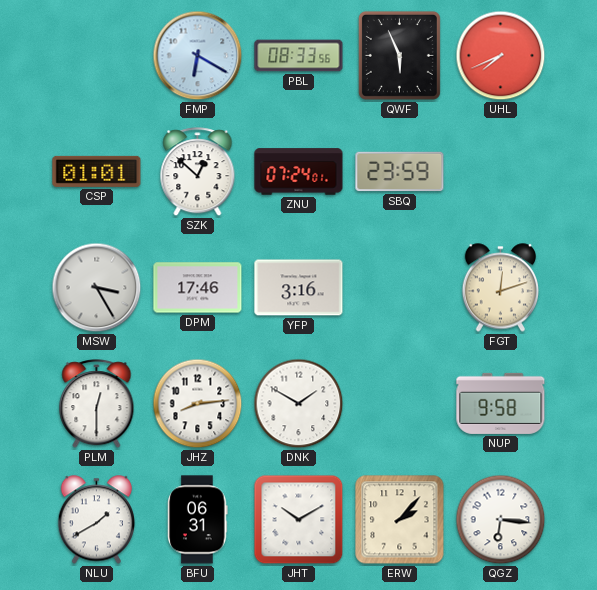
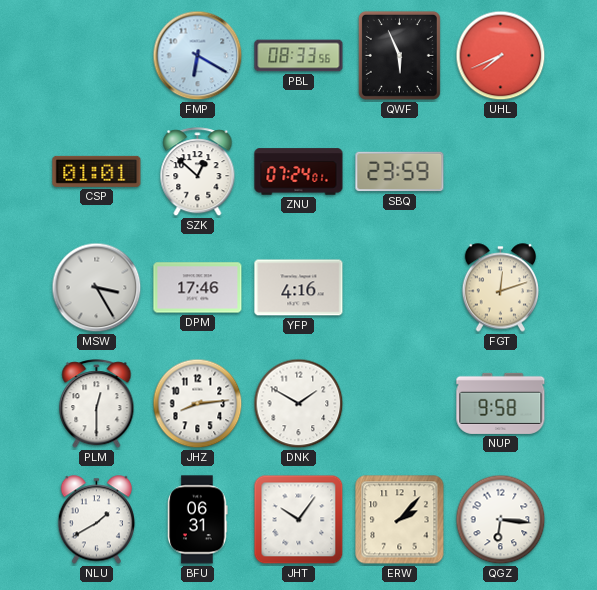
YFP: 3:16 -> 4:16 (299, 288)
JHT: 10:10 -> 10:06 (299, 520)
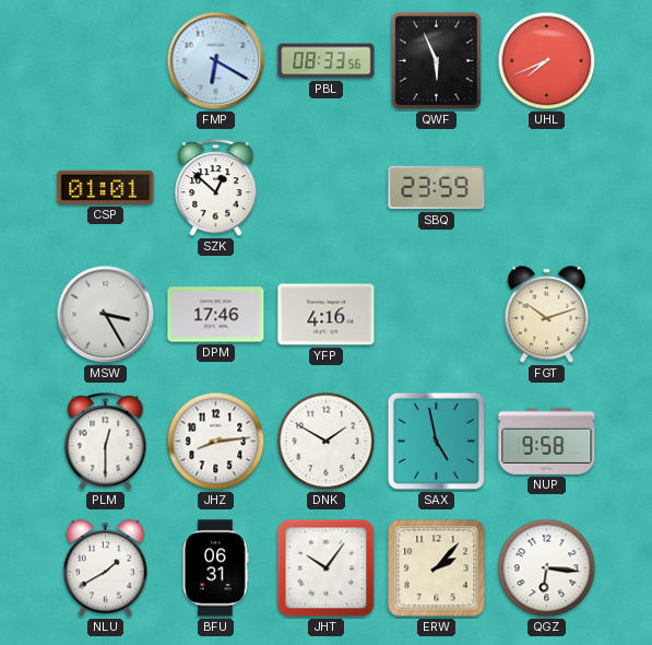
ZNU: 07:24 -> none (299, 172)
FGT: 12:12 -> 10:12 (547, 315)
SAX: none -> 4:58 (437, 442)
